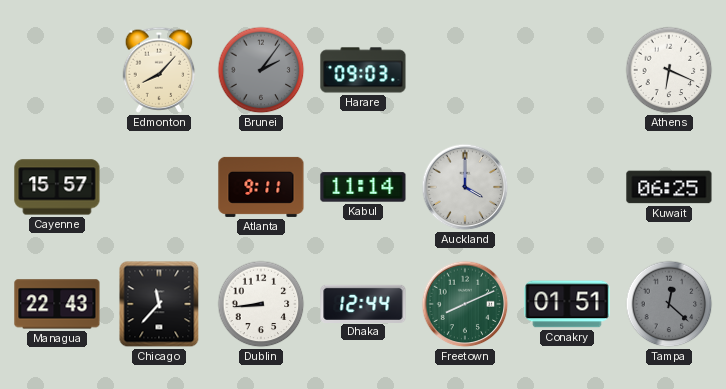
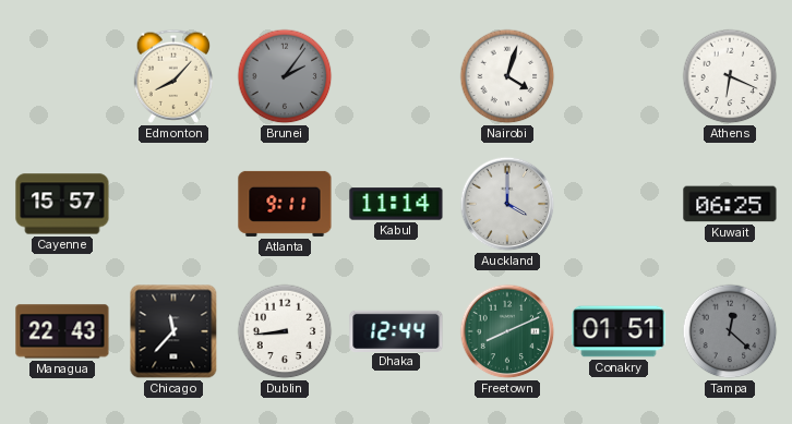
Harare: 09:03 -> none (363, 70)
Nairobi: none -> 4:03 (507, 76)
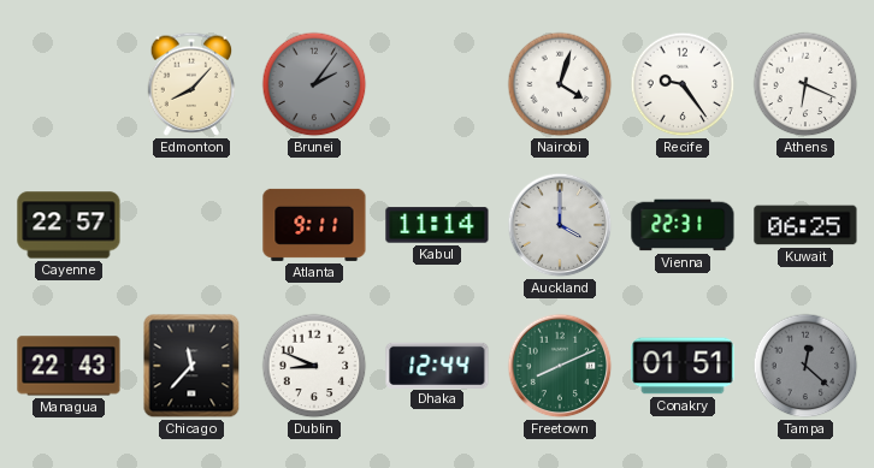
Recife: none -> 9:24 (683, 84)
Cayenne: 15:57 -> 22:57 (69, 225)
Vienna: none -> 22:31 (683, 225)
Dublin: 8:44 -> 8:49 (314, 366)
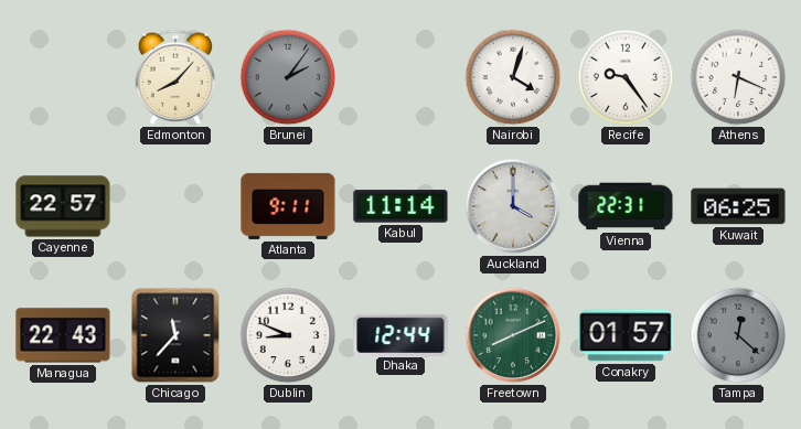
Conakry: 01:51 -> 01:57 (626, 335)
